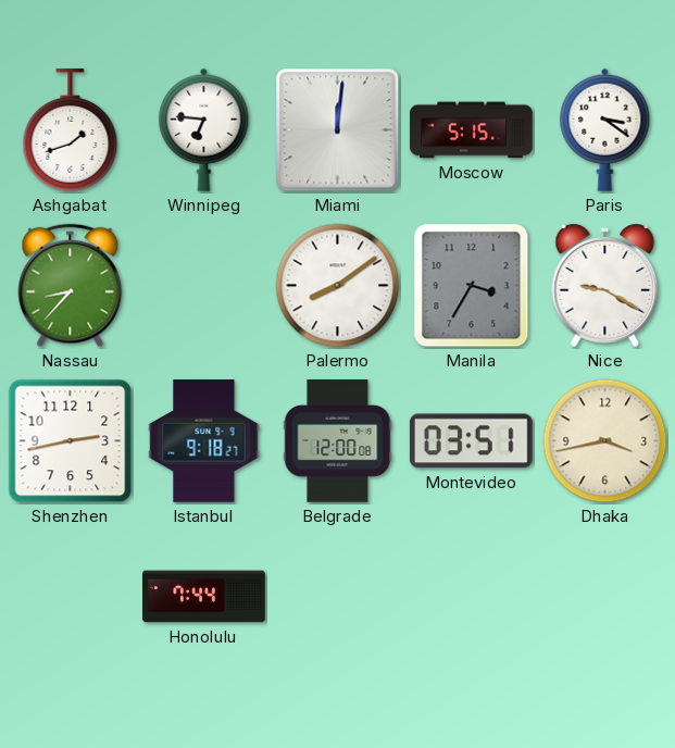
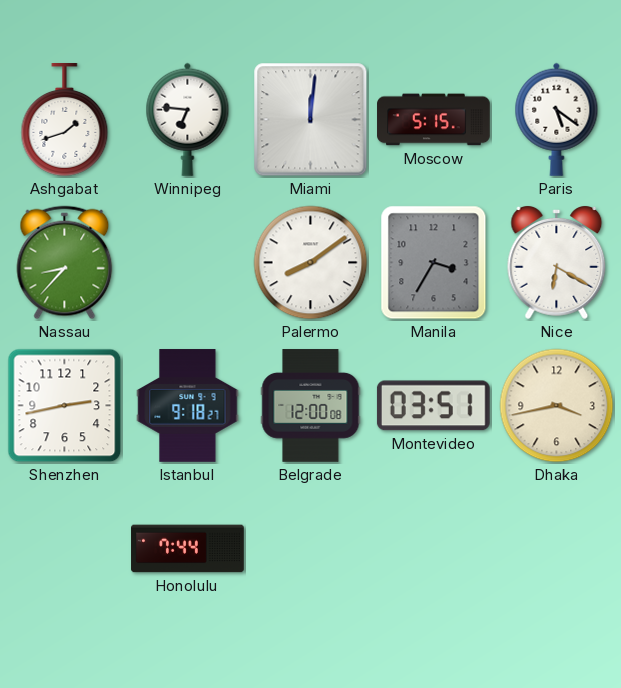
Paris: 3:21 -> 5:21 (557, 119)
Nice: 9:20 -> 6:20 (557, 263)
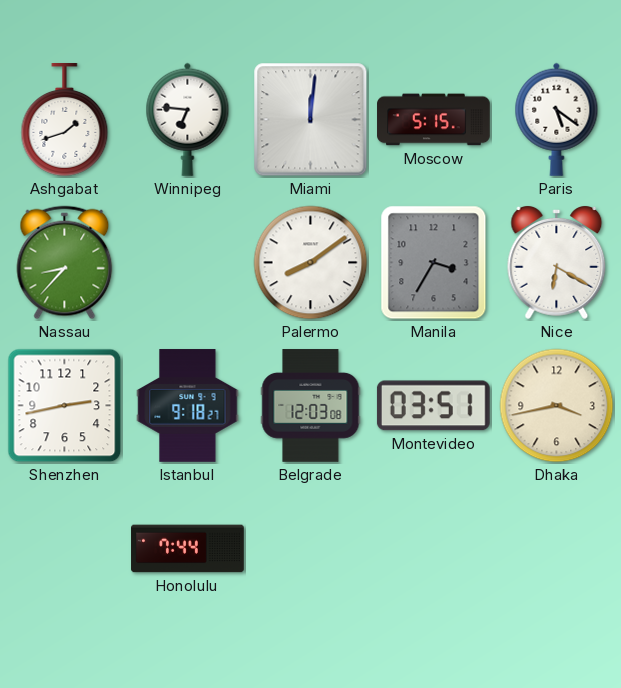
Belgrade: 12:00 -> 12:03 (311, 406)
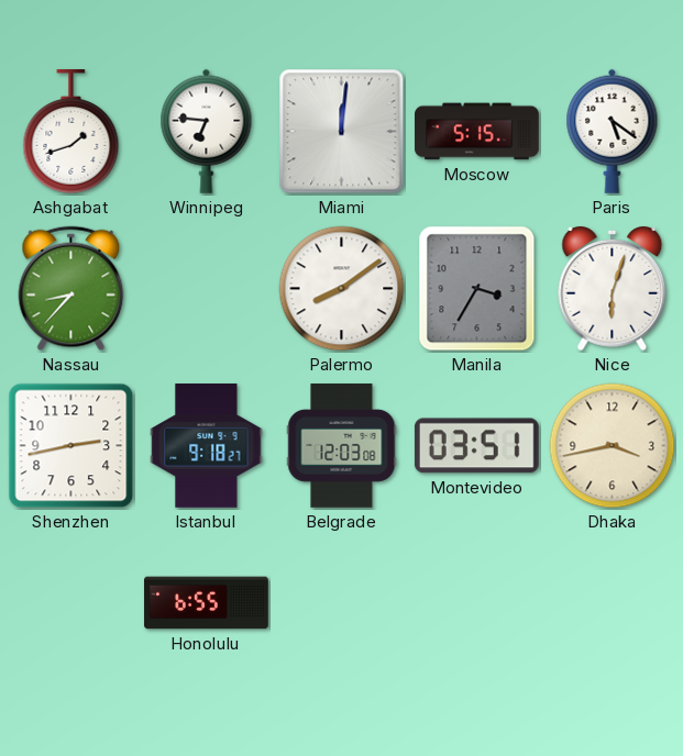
Nice: 6:20 -> 6:03 (613, 289)
Honolulu: 7:44 -> 6:55 (207, 603)
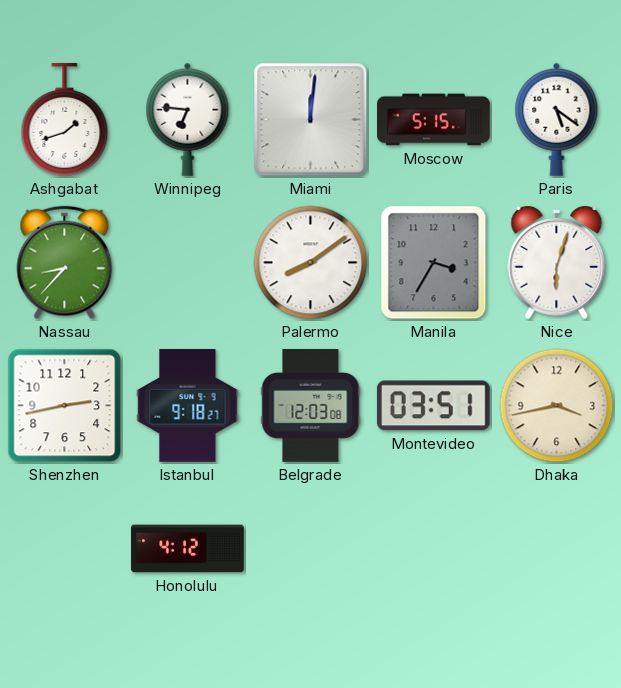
Honolulu: 6:55 -> 4:12 (188, 549)
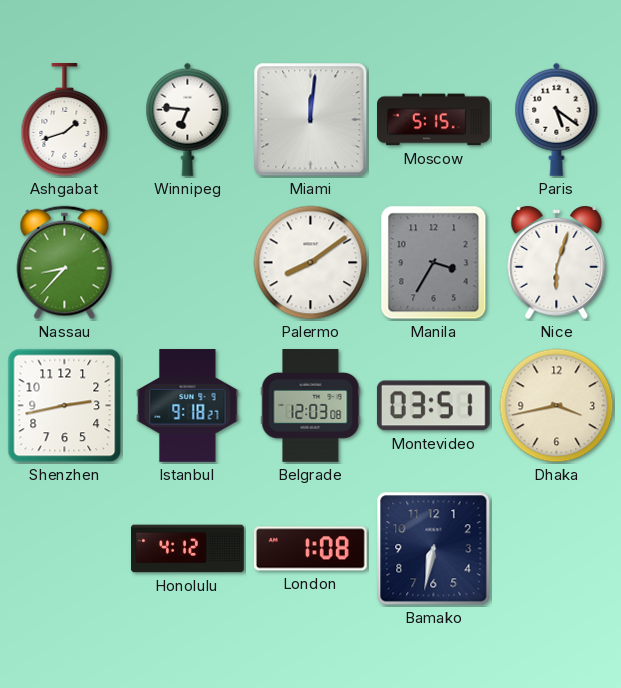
London: none -> 1:08 (311, 549)
Bamako: none -> 6:32 (434, 549)
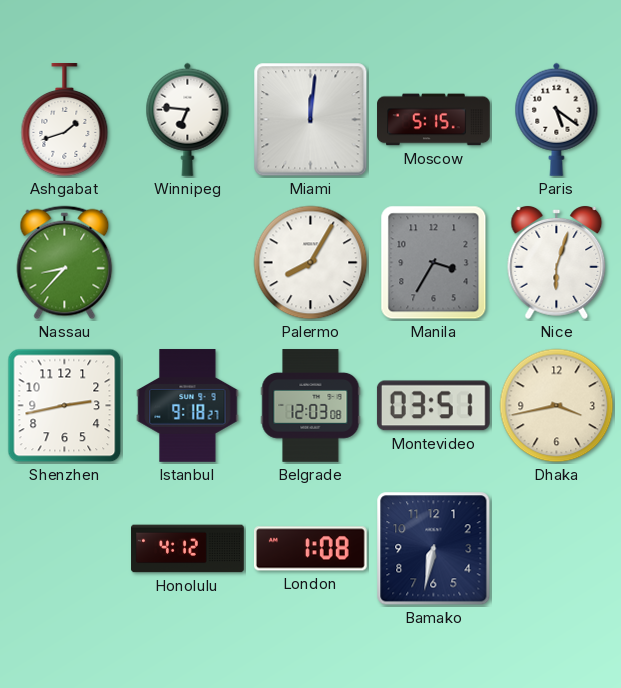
Palermo: 8:09 -> 8:05 (311, 263)
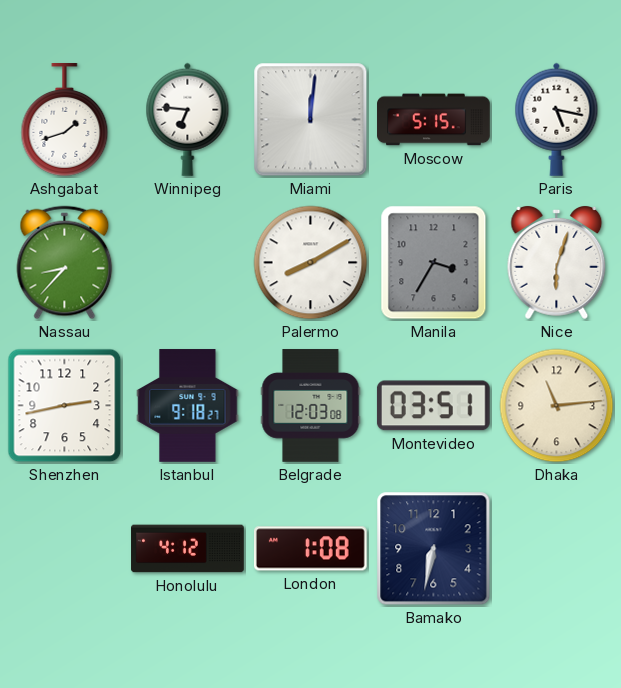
Paris: 5:21 -> 5:17 (557, 119)
Palermo: 8:05 -> 8:10 (311, 263)
Dhaka: 3:43 -> 11:14 (557, 406)
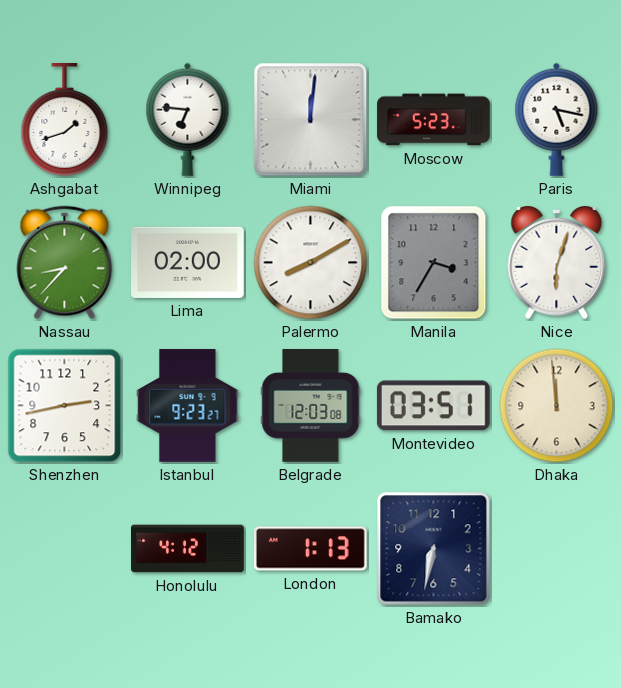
Moscow: 5:15 -> 5:23 (434, 120)
Lima: none -> 02:00 (188, 262)
Istanbul: 9:18 -> 9:23 (188, 406)
Dhaka: 11:14 -> 11:59 (557, 406)
London: 1:08 -> 1:13 (311, 549)
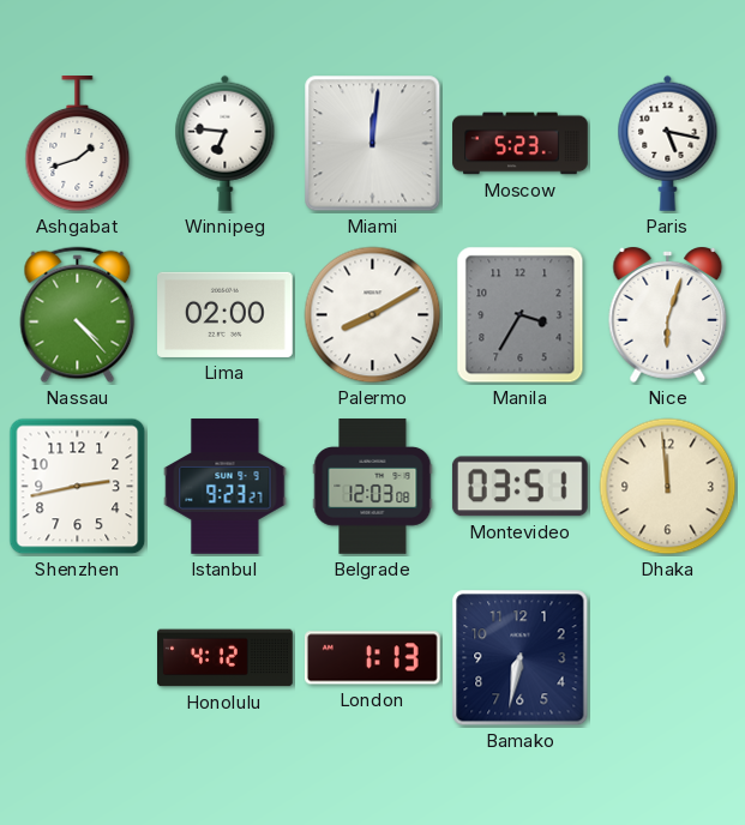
Nassau: 8:37 -> 4:23 (78, 315)
